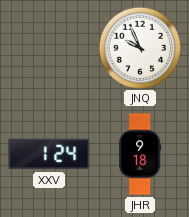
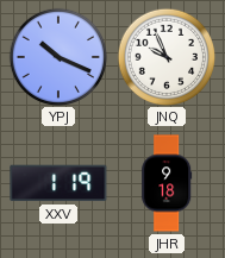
YPJ: none -> 10:19 (57, 56)
XXV: 1:24 -> 1:19 (58, 183)
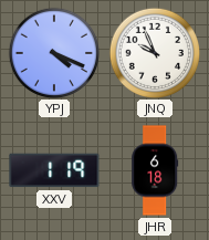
YPJ: 10:19 -> 4:19 (53, 52)
JHR: 9:18 -> 6:18 (155, 170)
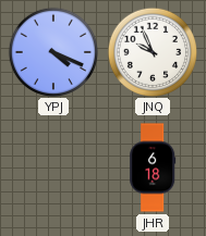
XXV: 1:19 -> none (54, 170)
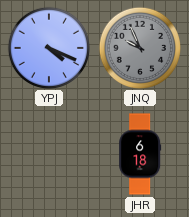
JNQ dial: white -> grey (139, 47)
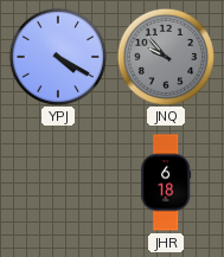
YPJ: 4:19 -> 4:20 (57, 56)
JNQ: 9:56 -> 9:53 (165, 56)
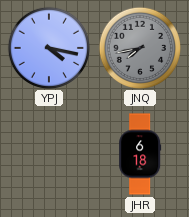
YPJ: 4:20 -> 4:17 (48, 47)
JNQ: 9:53 -> 7:43 (139, 47)
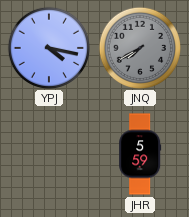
JNQ: 7:43 -> 7:40 (139, 47)
JHR: 6:18 -> 5:59 (140, 154)
